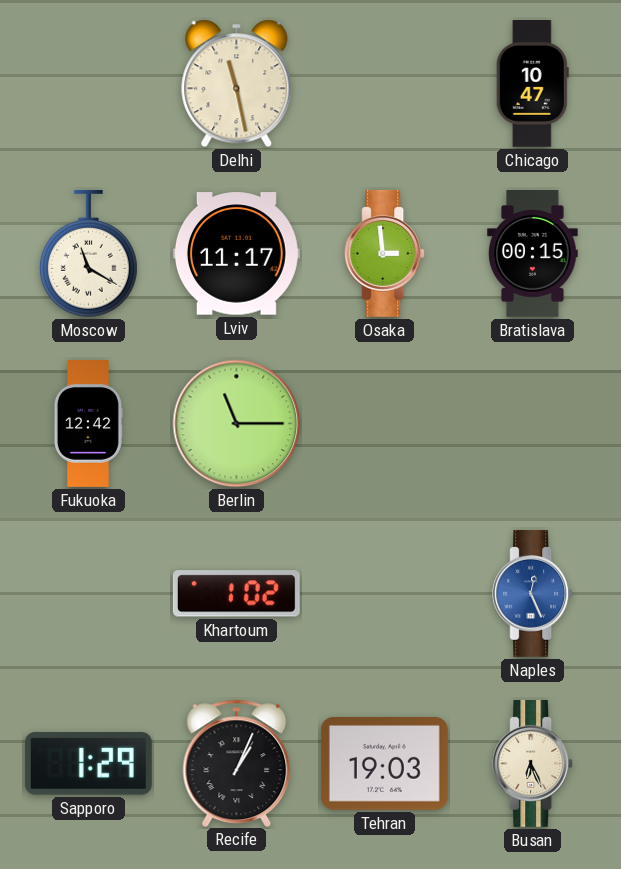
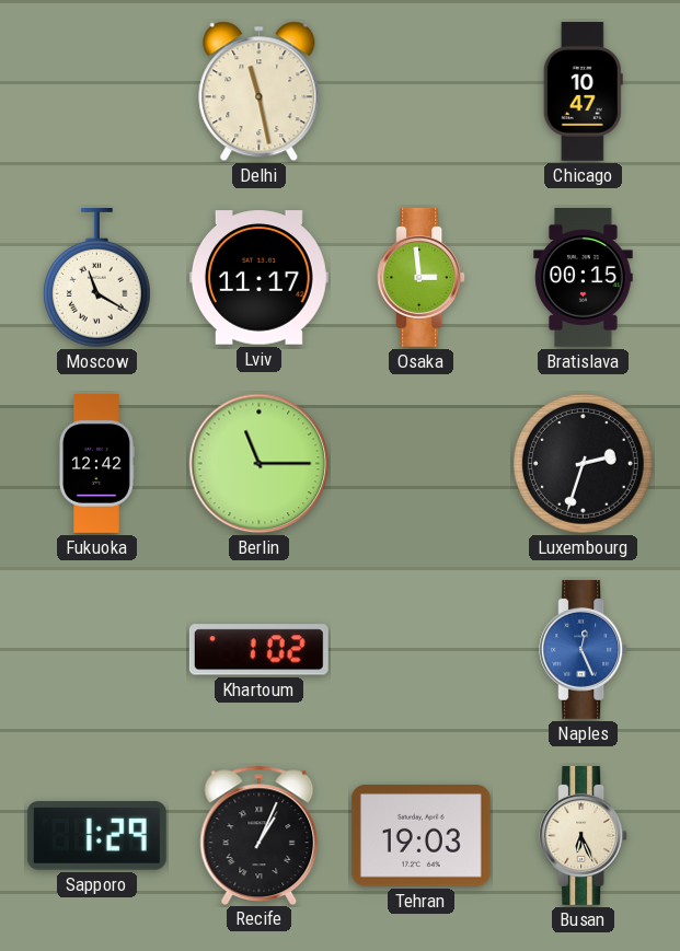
Luxembourg: none -> 2:33 (584, 464)
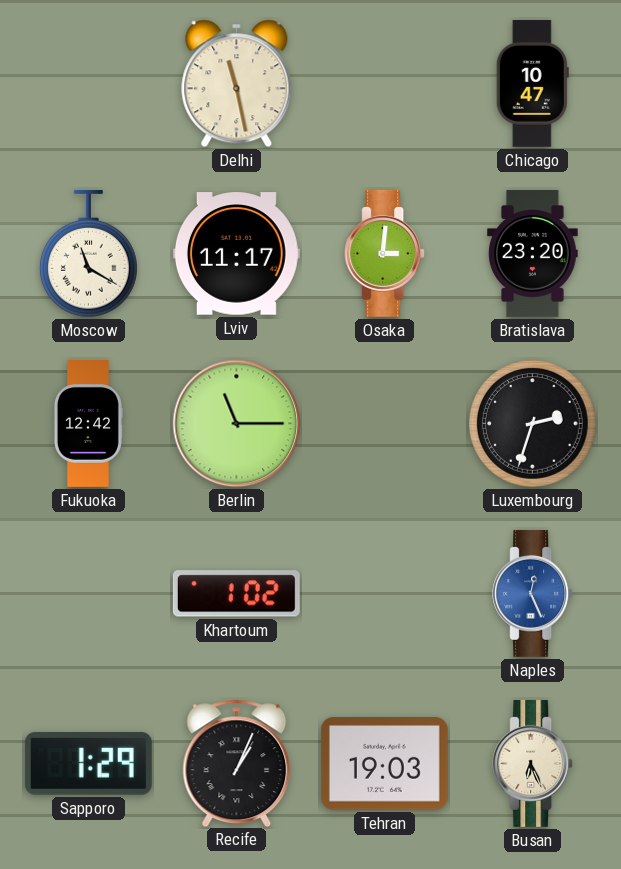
Osaka: 2:59 -> 3:01 (385, 253)
Bratislava: 00:15 -> 23:20 (533, 253)
